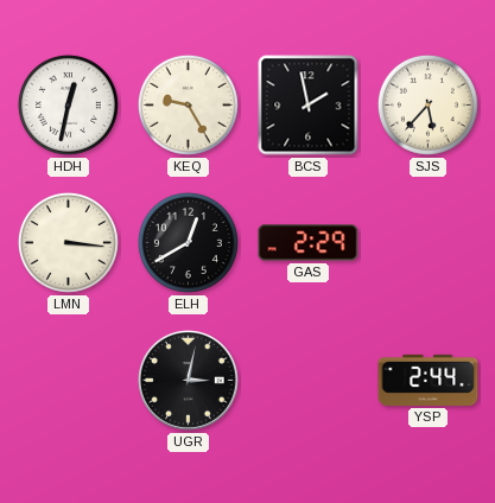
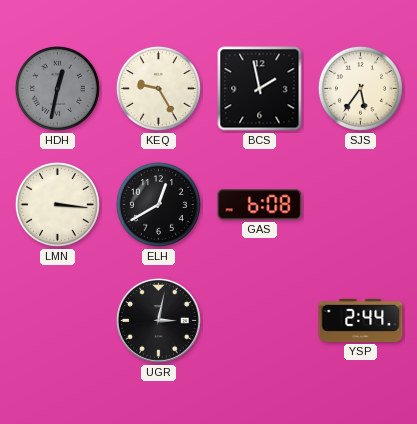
HDH dial: white -> grey (57, 88)
SJS: 5:37 -> 5:36 (360, 88)
GAS: 2:29 -> 6:08 (260, 205)
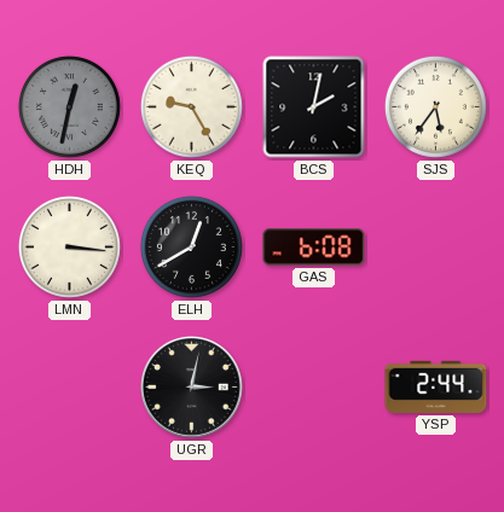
BCS: 1:58 -> 2:02 (314, 107)
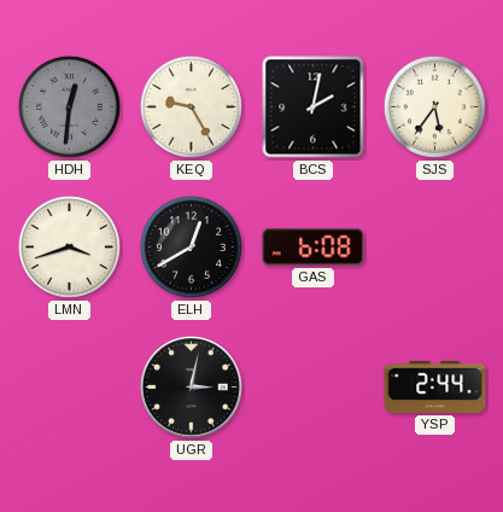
HDH: 12:32 -> 12:31 (69, 106)
LMN: 3:16 -> 3:42 (69, 246)
